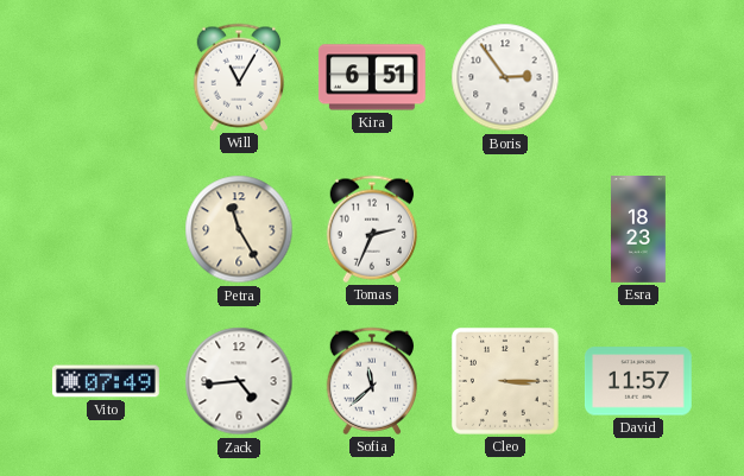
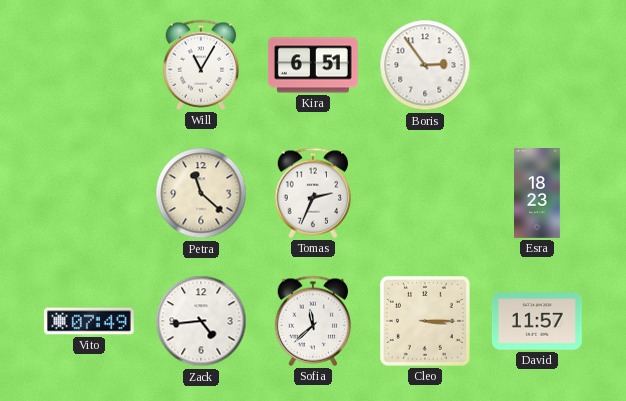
Petra: 11:25 -> 11:22 (201, 193)
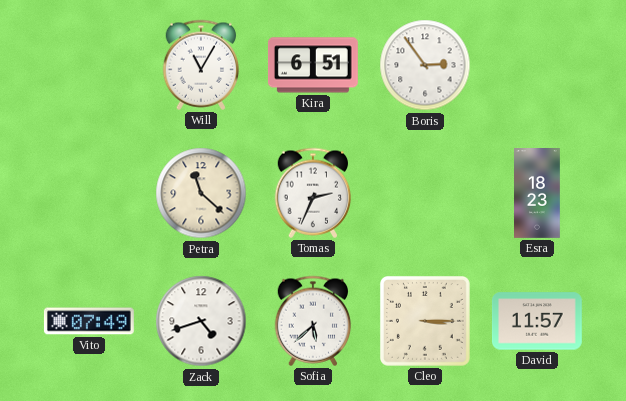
Zack: 4:44 -> 4:42 (201, 321)
Sofia: 11:38 -> 5:38 (313, 321)
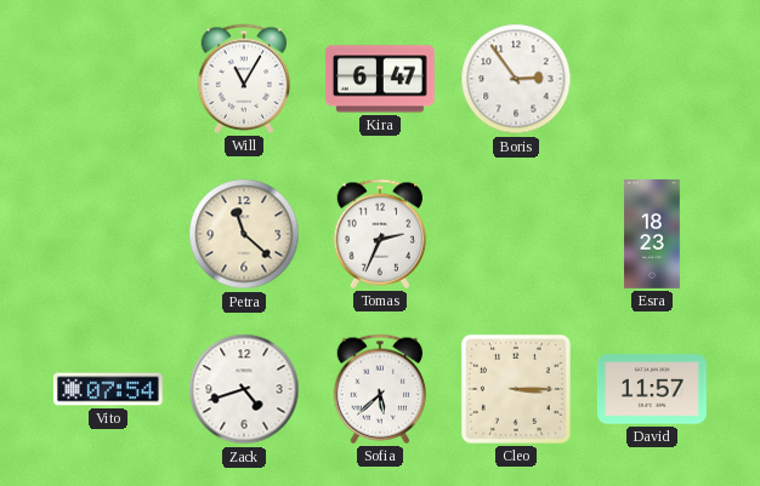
Kira: 6:51 -> 6:47 (380, 79)
Vito: 07:49 -> 07:54 (108, 389)
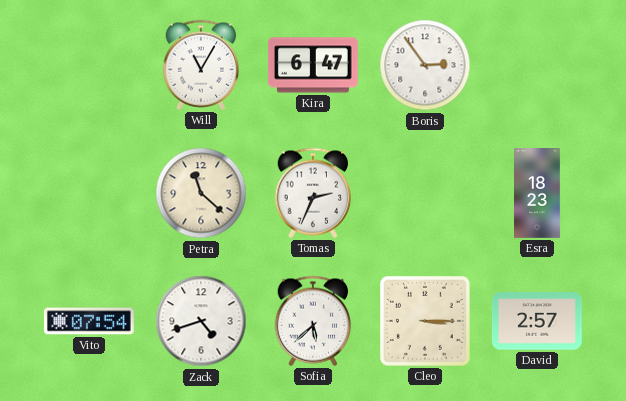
David: 11:57 -> 2:57 (537, 321)
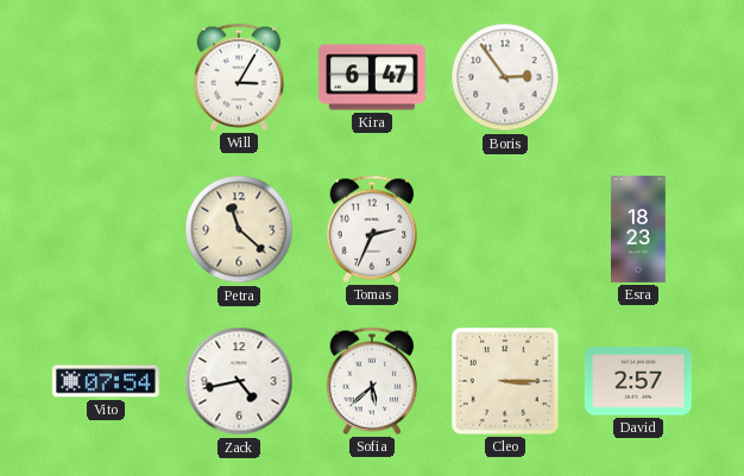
Will: 11:05 -> 3:05 (239, 77)
Zack: 4:42 -> 4:43 (239, 381)
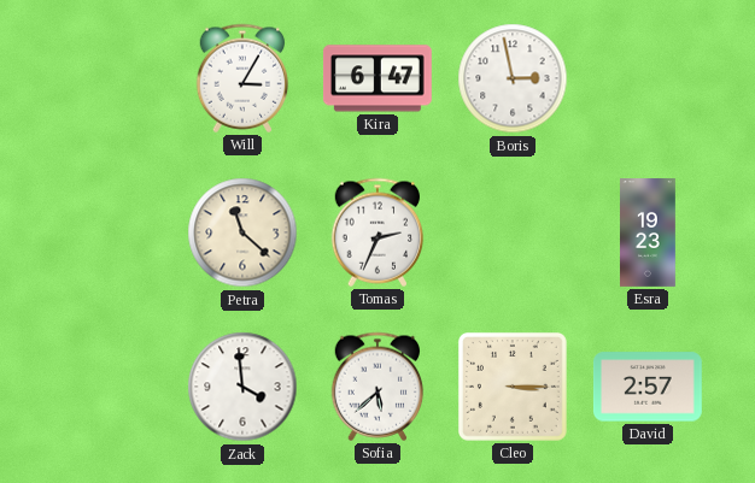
Boris: 2:54 -> 2:58 (513, 78)
Esra: 18:23 -> 19:23 (649, 234)
Vito: 07:54 -> none (106, 381)
Zack: 4:43 -> 3:59 (242, 387)
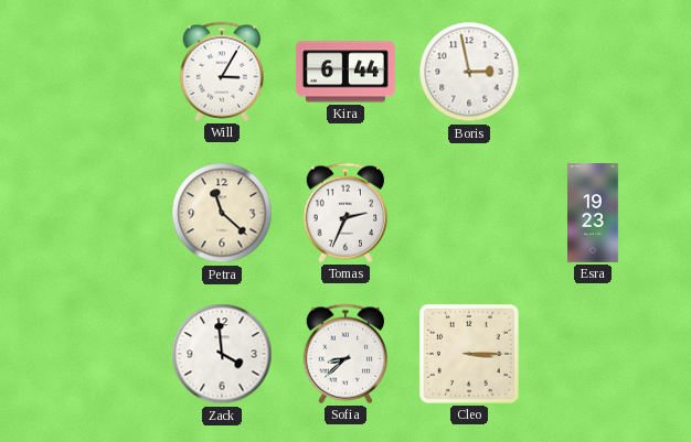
Kira: 6:47 -> 6:44 (345, 72)
Sofia: 5:38 -> 8:38 (345, 354)
David: 2:57 -> none (648, 387)
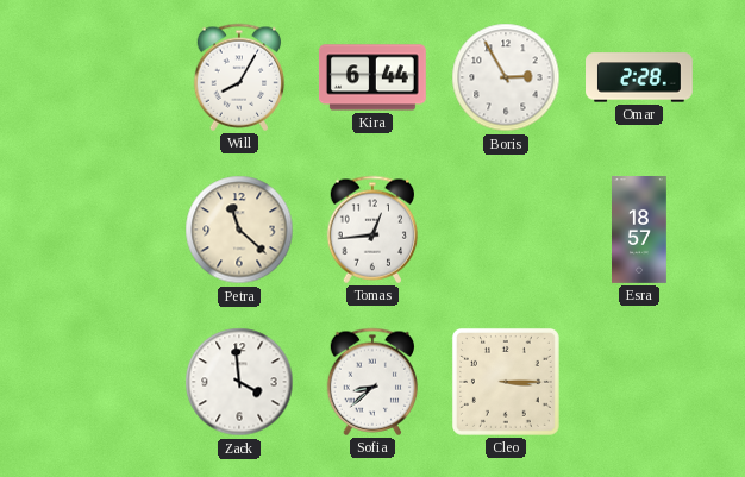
Will: 3:05 -> 8:05 (239, 77)
Boris: 2:58 -> 2:55 (506, 77)
Omar: none -> 2:28 (640, 77)
Tomas: 2:34 -> 12:44 (372, 230)
Esra: 19:23 -> 18:57 (640, 231)
